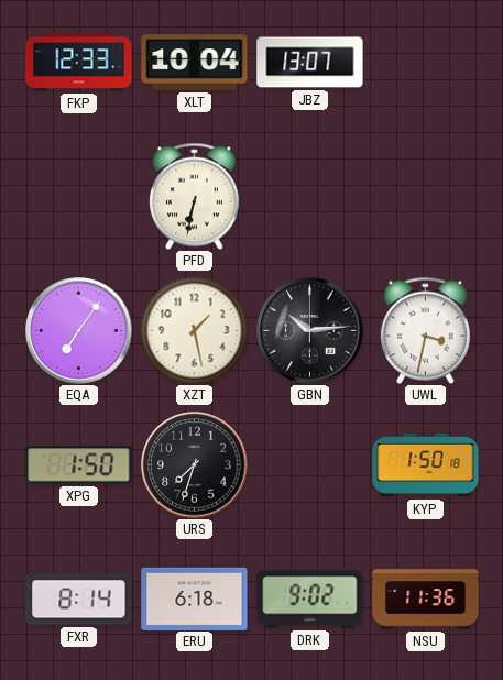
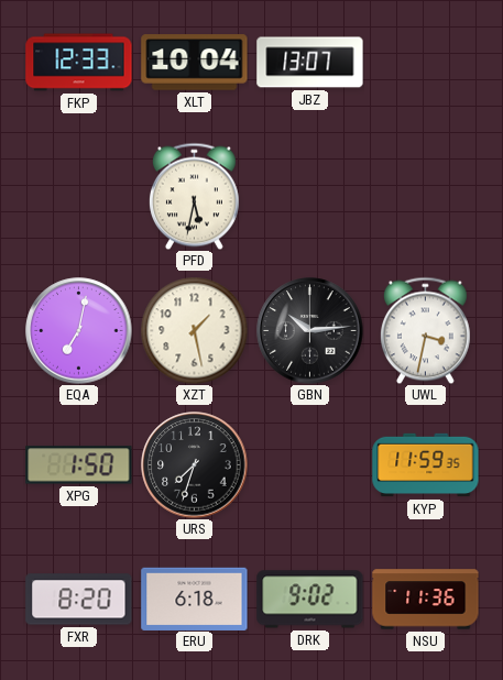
PFD: 6:32 -> 5:32 (194, 196)
EQA: 7:06 -> 7:02 (79, 331)
KYP: 1:50 -> 11:59 (426, 465)
FXR: 8:14 -> 8:20 (79, 600)
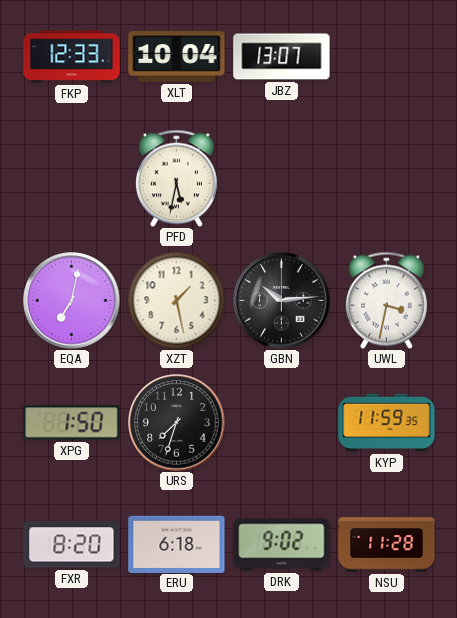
NSU: 11:36 -> 11:28 (387, 545)
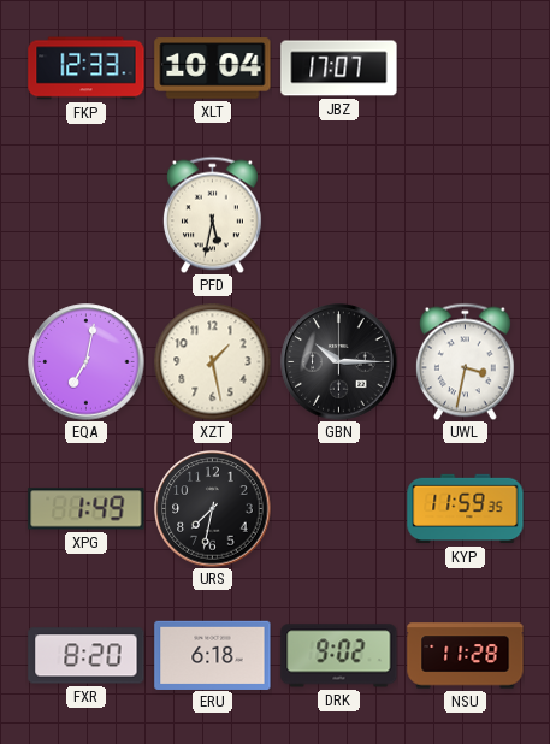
JBZ: 13:07 -> 17:07 (339, 69)
GBN: 10:14 -> 10:15 (339, 362)
XPG: 1:50 -> 1:49 (87, 509)
URS: 7:33 -> 7:32 (213, 509)
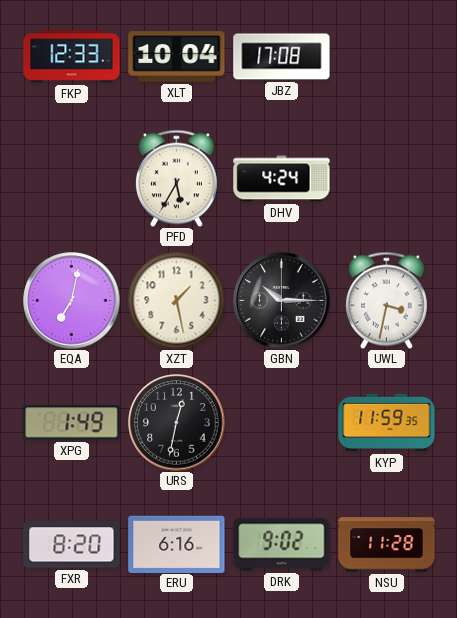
JBZ: 17:07 -> 17:08 (282, 57)
PFD: 5:32 -> 5:35 (176, 178)
DHV: none -> 4:24 (282, 179)
URS: 7:32 -> 12:32 (177, 423)
ERU: 6:18 -> 6:16 (177, 544)
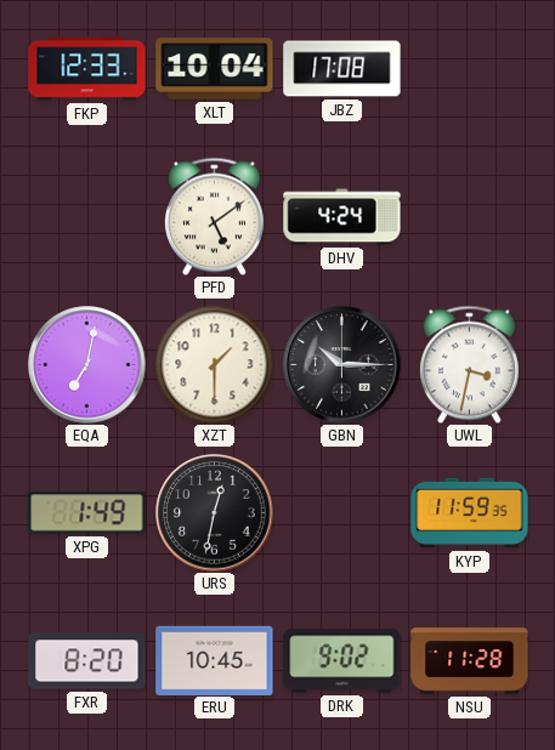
PFD: 5:35 -> 5:09 (214, 216)
XZT: 1:28 -> 1:30 (214, 364)
ERU: 6:16 -> 10:45 (215, 660)
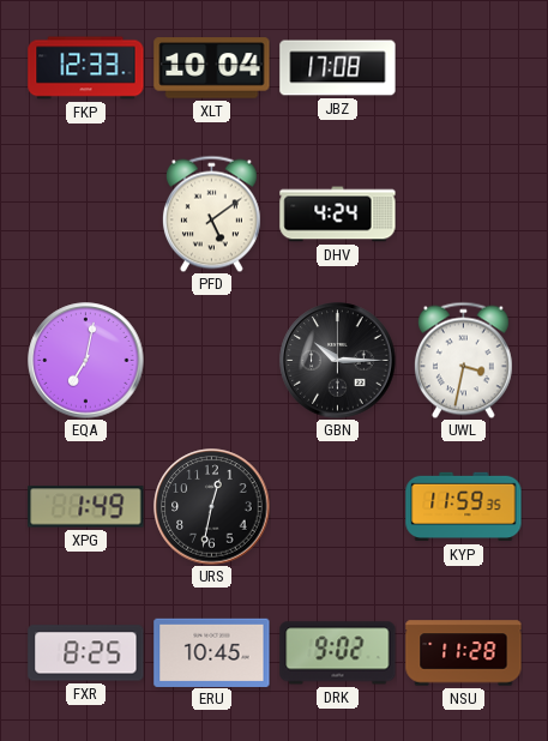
XZT: 1:30 -> none (214, 364)
FXR: 8:20 -> 8:25 (86, 653)
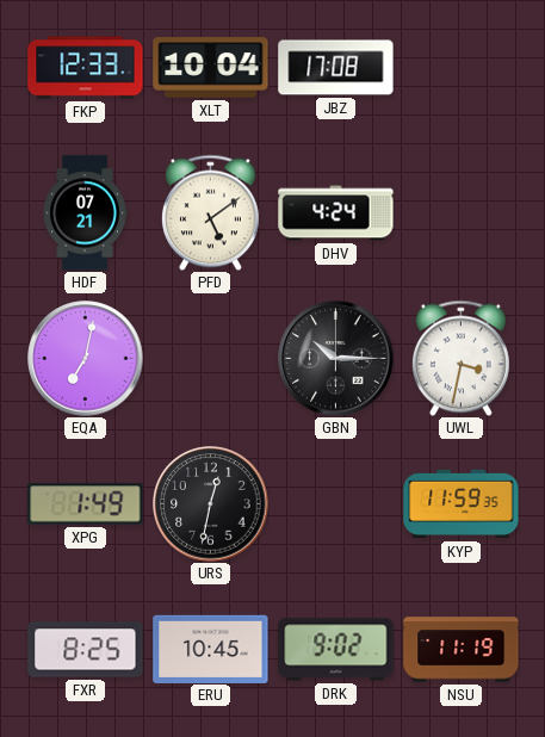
HDF: none -> 07:21 (85, 213)
NSU: 11:28 -> 11:19 (462, 650)
